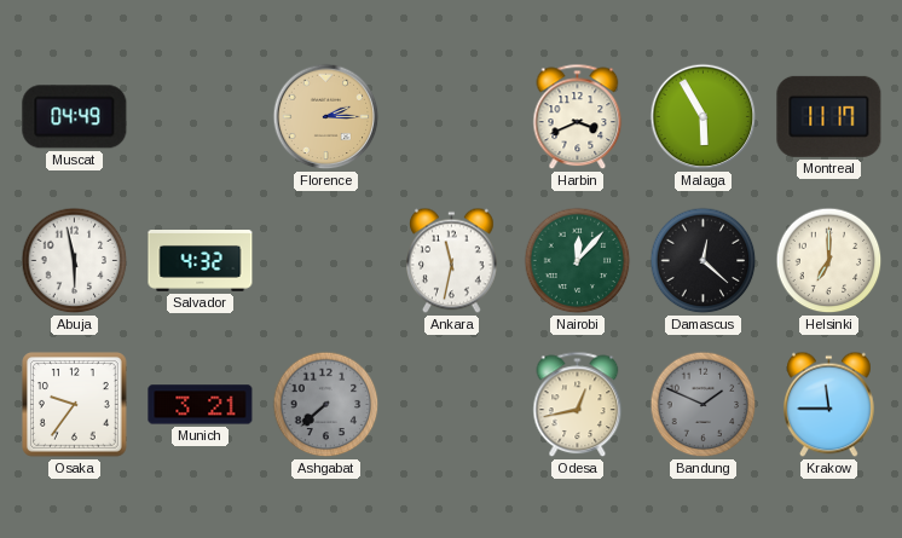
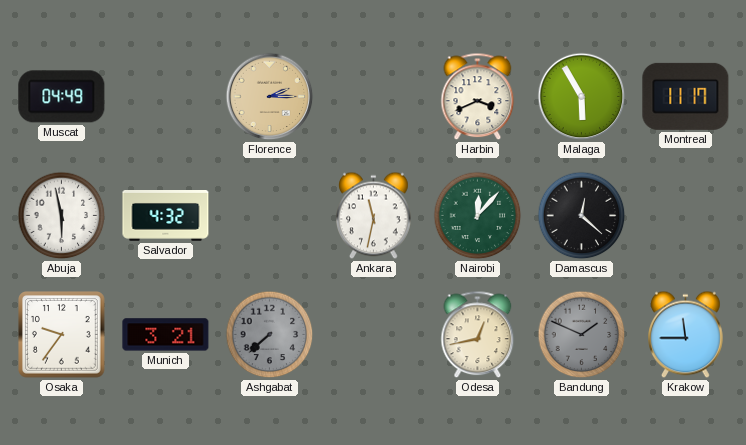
Helsinki: 7:00 -> none (829, 261)
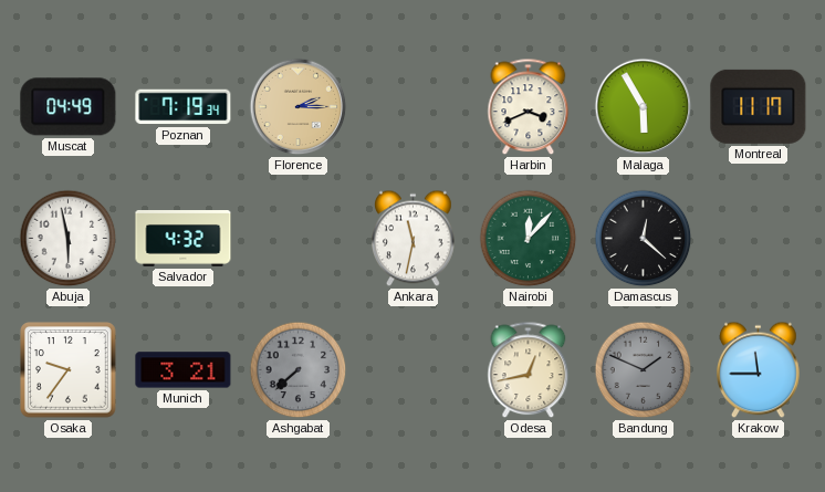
Poznan: none -> 7:19 (184, 107)
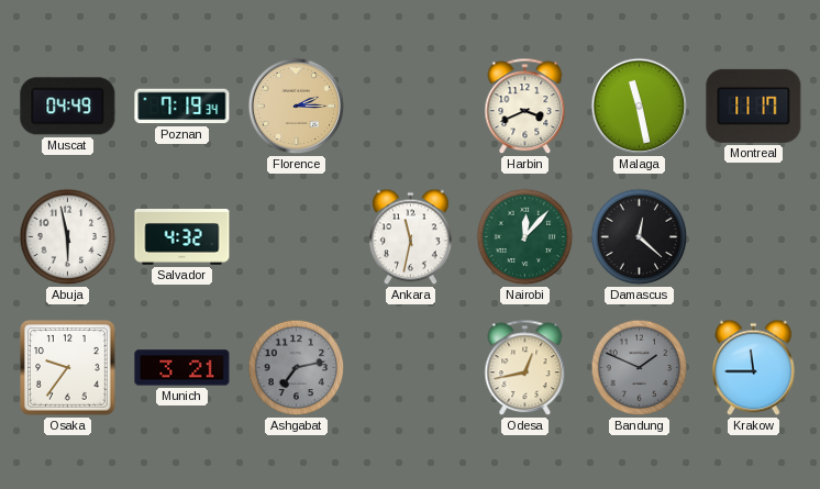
Malaga: 5:55 -> 11:28 (640, 107)
Ashgabat: 7:38 -> 7:13 (297, 368)
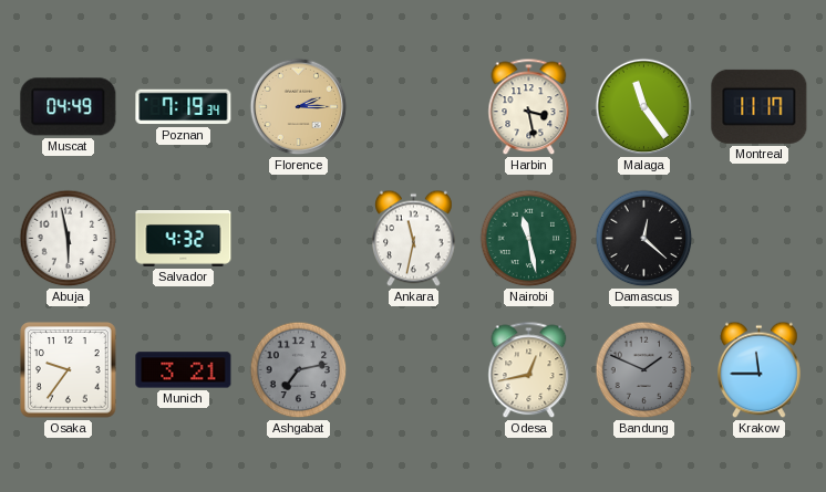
Harbin: 3:41 -> 3:28 (529, 107)
Malaga: 11:28 -> 11:24 (644, 107)
Nairobi: 12:07 -> 11:28 (529, 239)
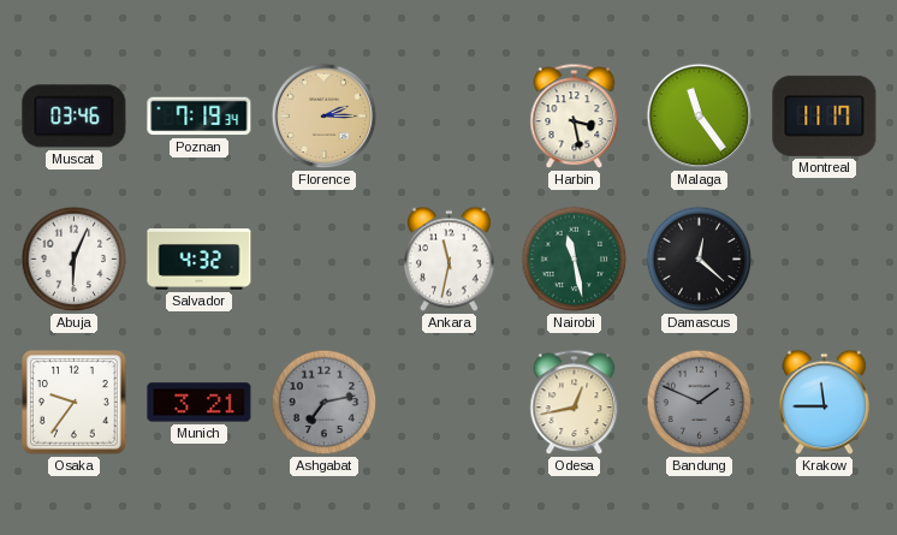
Muscat: 04:49 -> 03:46 (75, 117)
Abuja: 5:58 -> 6:04 (75, 260)
